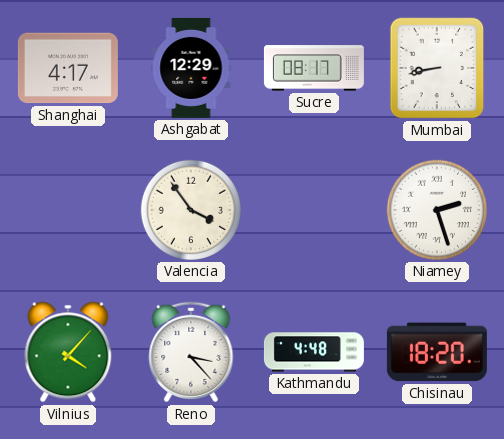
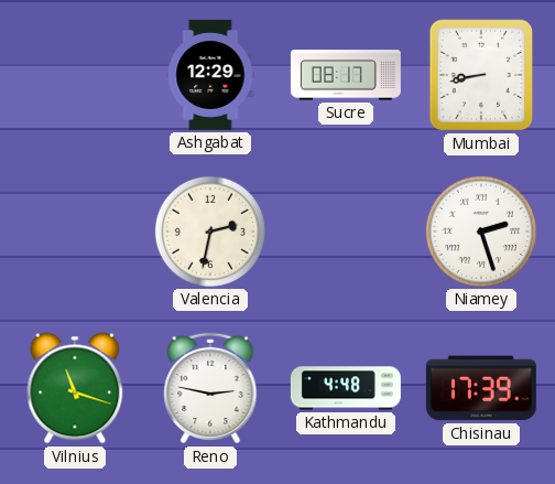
Shanghai: 4:17 -> none (68, 68)
Valencia: 3:54 -> 2:32 (210, 232)
Vilnius: 4:07 -> 11:18 (75, 388)
Reno: 3:23 -> 2:47 (210, 388)
Chisinau: 18:20 -> 17:39 (481, 388)
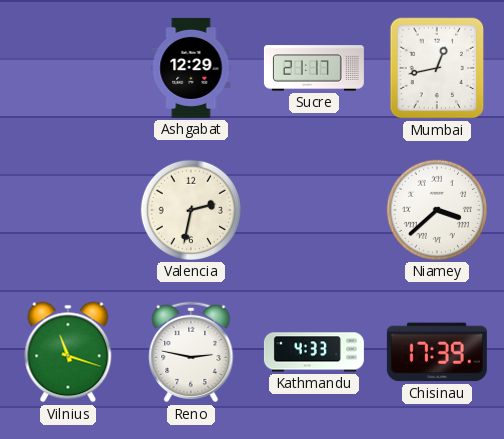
Sucre: 08:17 -> 21:17 (314, 68)
Mumbai: 8:43 -> 12:43 (437, 68)
Niamey: 2:27 -> 3:38 (437, 210)
Kathmandu: 4:48 -> 4:33 (314, 352)
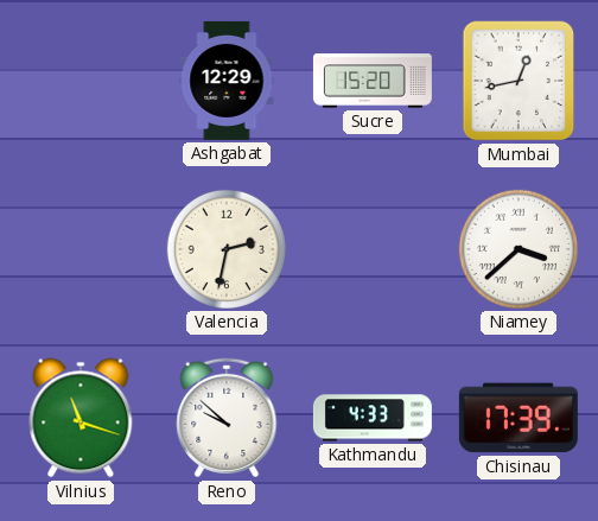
Sucre: 21:17 -> 15:20 (373, 81)
Reno: 2:47 -> 9:52 (227, 418)
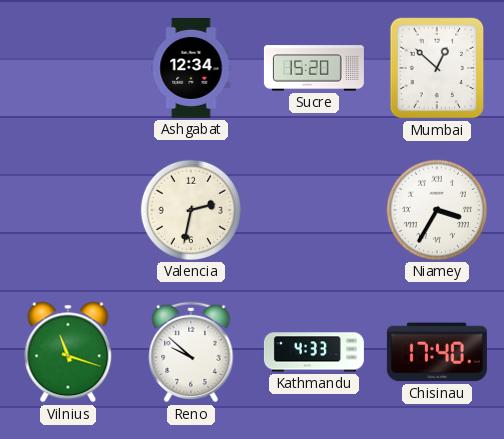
Ashgabat: 12:29 -> 12:34 (191, 68)
Mumbai: 12:43 -> 12:52 (437, 68)
Niamey: 3:38 -> 3:35 (437, 210)
Chisinau: 17:39 -> 17:40 (437, 352)
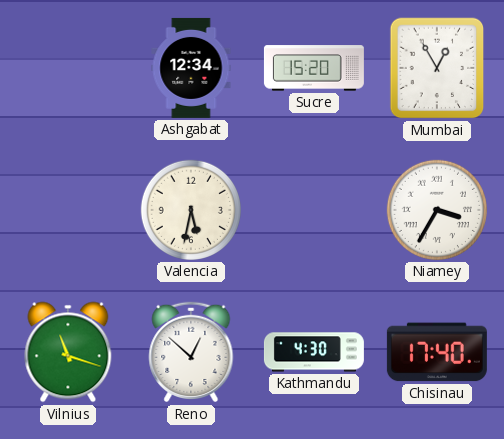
Mumbai: 12:52 -> 12:55 (437, 68)
Valencia: 2:32 -> 5:32 (191, 210)
Reno: 9:52 -> 12:52 (191, 352)
Kathmandu: 4:33 -> 4:30 (314, 352)
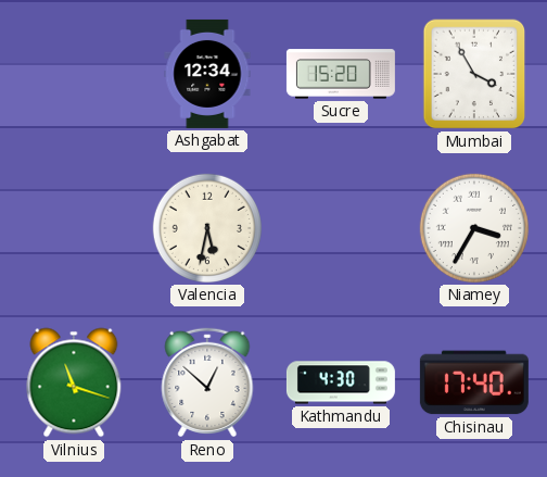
Mumbai: 12:55 -> 3:55 (474, 74)
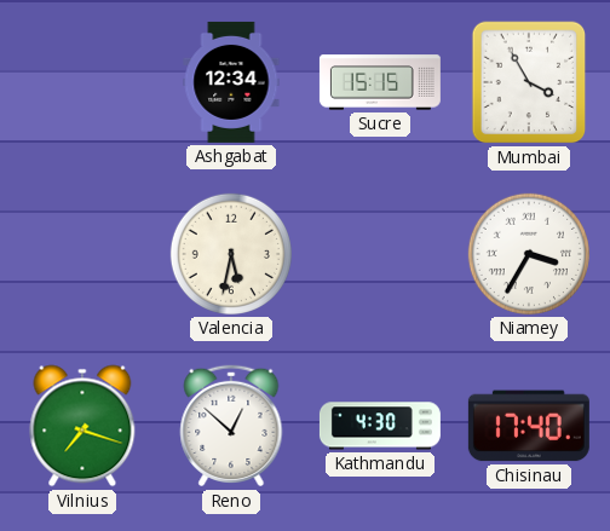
Sucre: 15:20 -> 15:15 (380, 82)
Vilnius: 11:18 -> 7:18 (82, 426)
